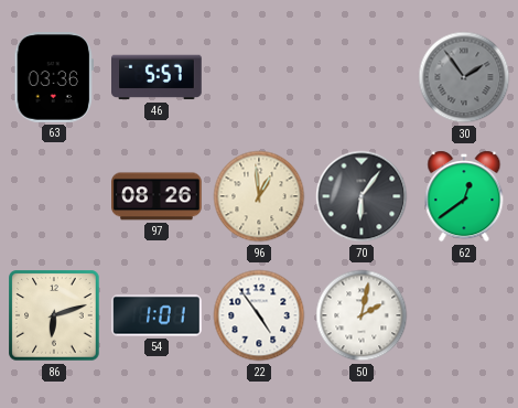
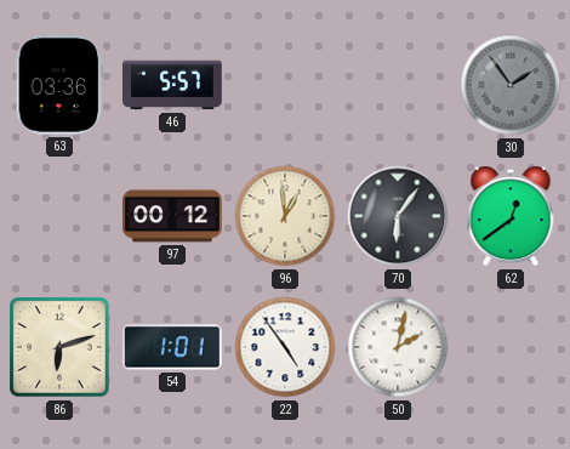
97: 08:26 -> 00:12 (173, 216)
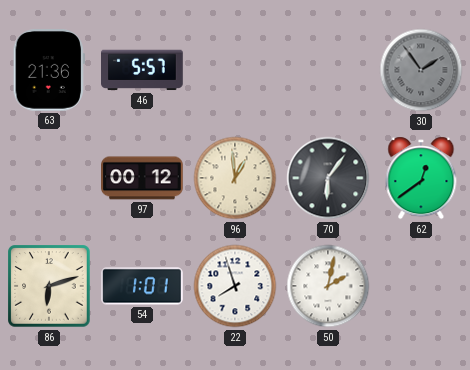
63: 03:36 -> 21:36 (48, 71)
22: 4:54 -> 7:57 (235, 286)
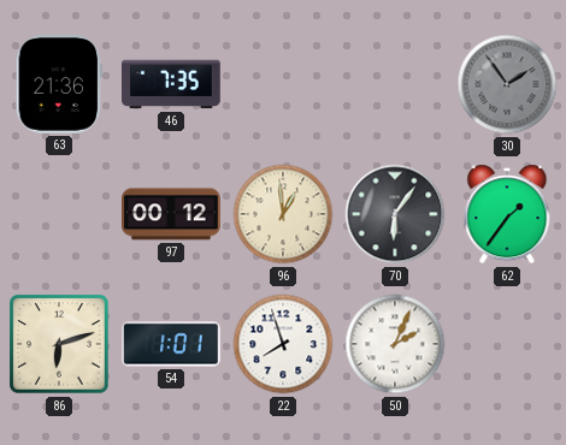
46: 5:57 -> 7:35 (172, 84)
62: 12:39 -> 1:36 (507, 214)
50: 2:02 -> 2:04 (395, 344)
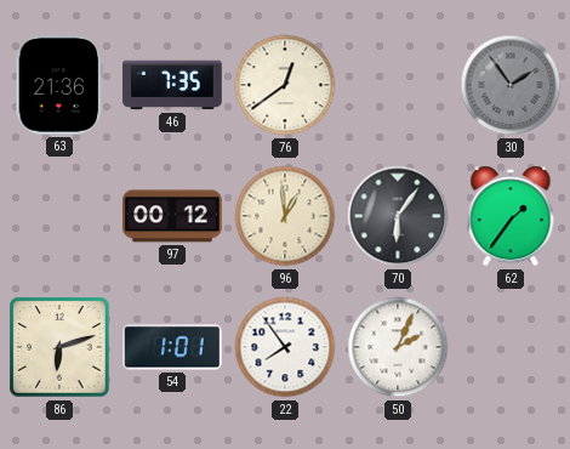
76: none -> 12:39 (285, 85)
22: 7:57 -> 7:54 (285, 347)
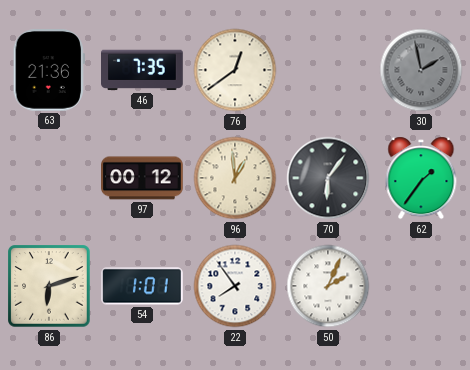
30: 1:54 -> 1:58 (421, 70)
